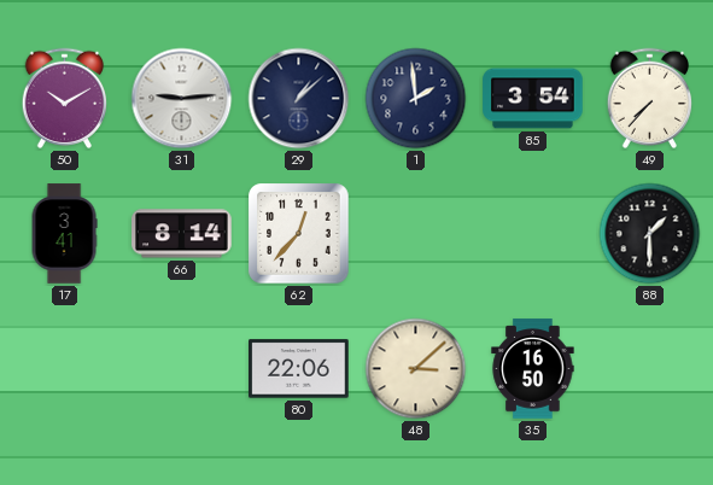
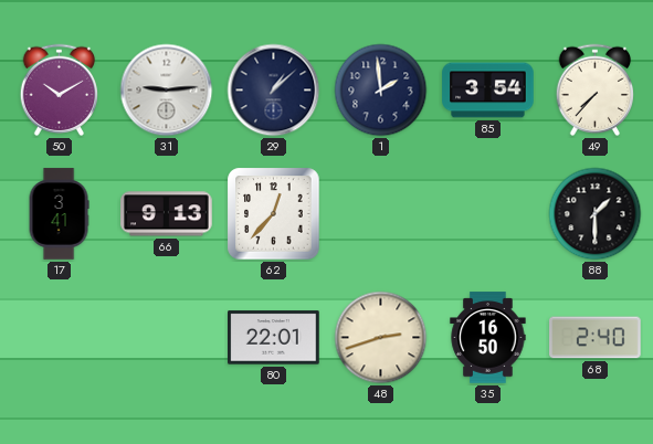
66: 8:14 -> 9:13 (167, 214)
80: 22:06 -> 22:01 (274, 338)
48: 3:08 -> 2:42 (381, 338)
68: none -> 2:40 (596, 338)
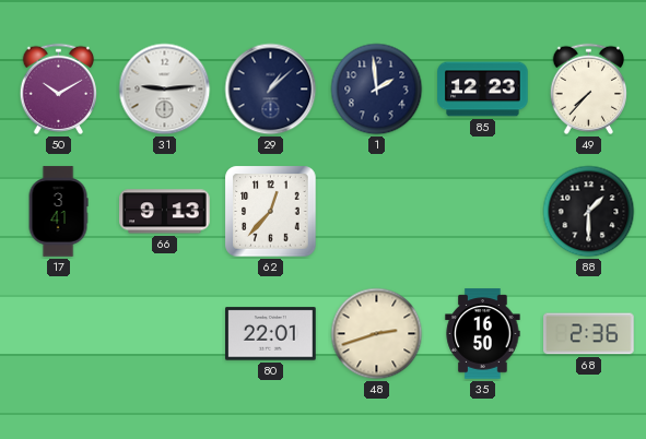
85: 3:54 -> 12:23 (483, 90)
68: 2:40 -> 2:36 (589, 334)
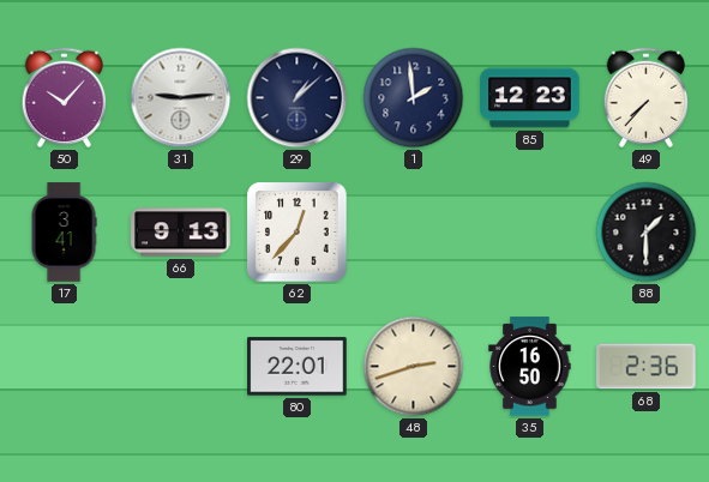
50: 10:10 -> 10:07 (65, 97)
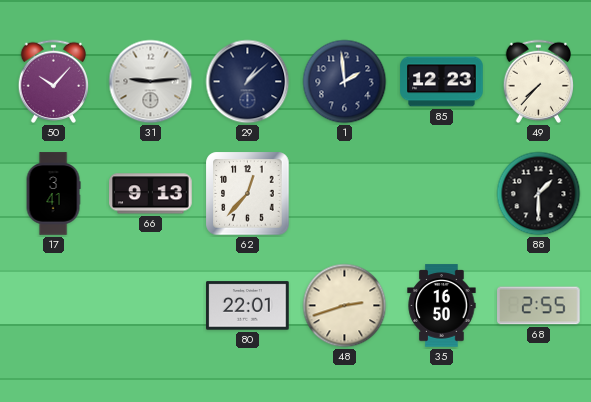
68: 2:36 -> 2:55 (539, 306)
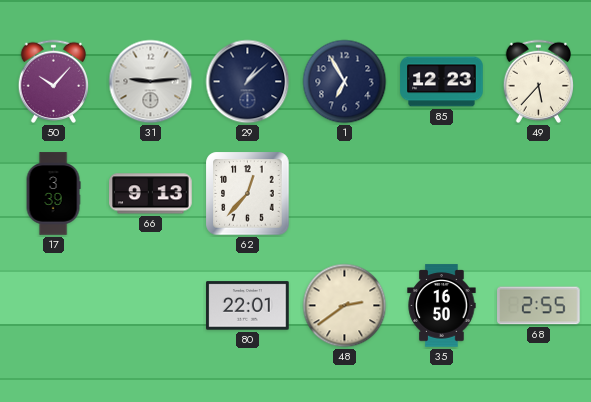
1: 1:59 -> 6:55 (345, 82)
49: 7:37 -> 5:37 (539, 81)
17: 3:41 -> 3:39 (53, 194)
88: 1:30 -> none (539, 194)
48: 2:42 -> 2:39 (345, 306)
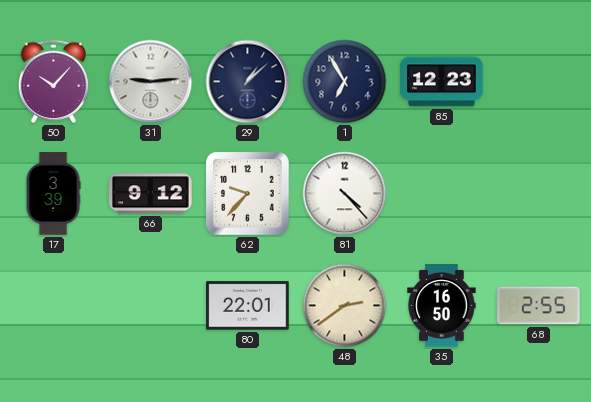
49: 5:37 -> none (539, 81)
66: 9:13 -> 9:12 (151, 194)
62: 12:37 -> 9:37 (248, 194)
81: none -> 4:23 (345, 194)
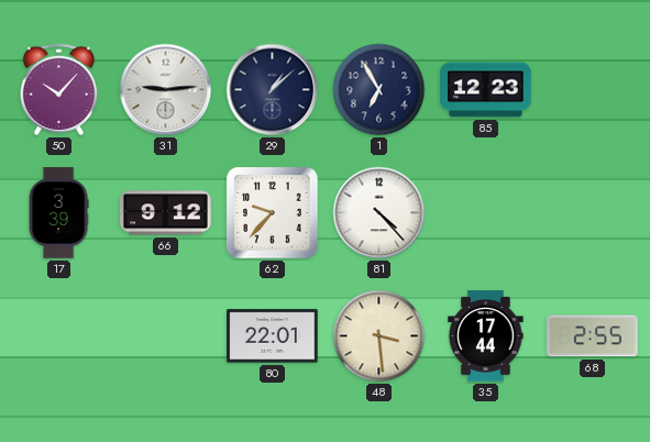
48: 2:39 -> 3:29 (379, 336)
35: 16:50 -> 17:44 (486, 336)
